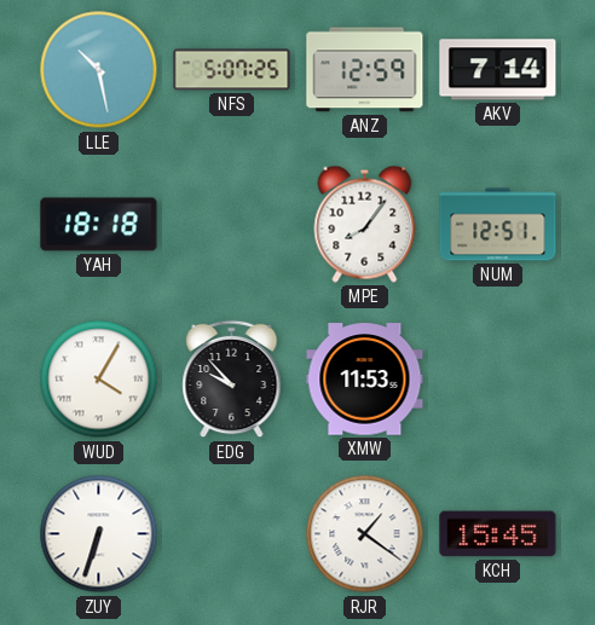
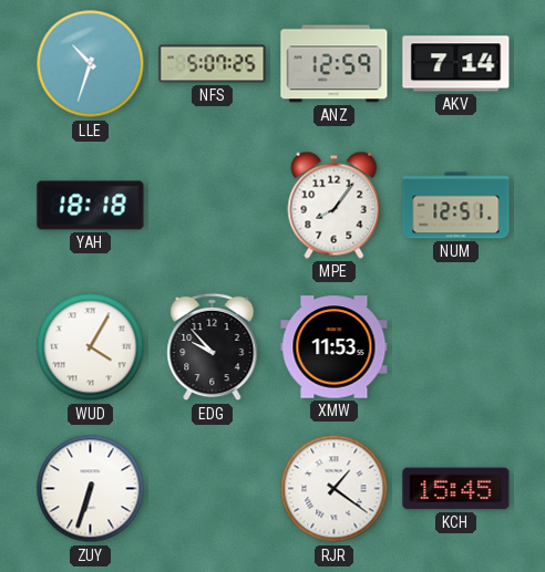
LLE: 10:28 -> 10:33 (91, 64)
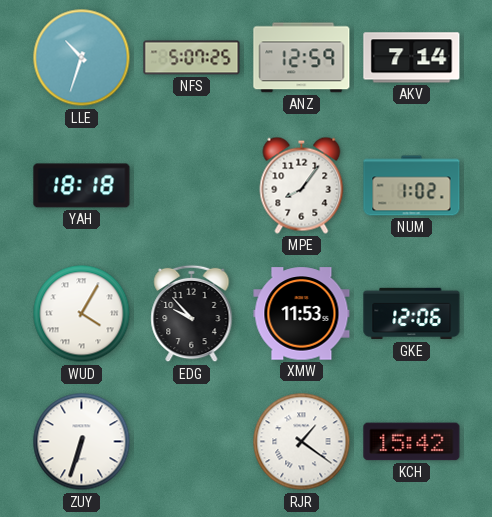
NUM: 12:51 -> 1:02 (412, 186)
GKE: none -> 12:06 (412, 314)
KCH: 15:45 -> 15:42 (412, 442)
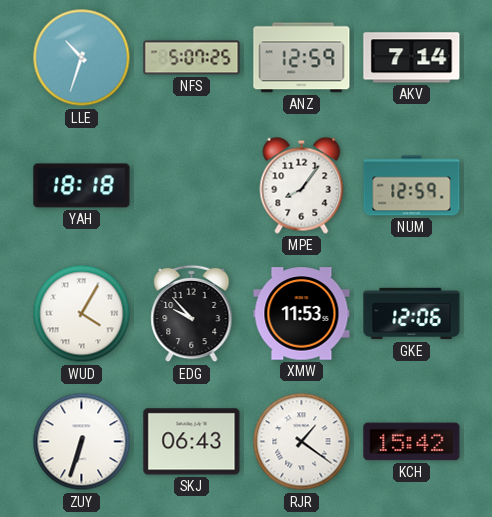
NUM: 1:02 -> 12:59 (412, 186)
SKJ: none -> 06:43 (192, 442)
